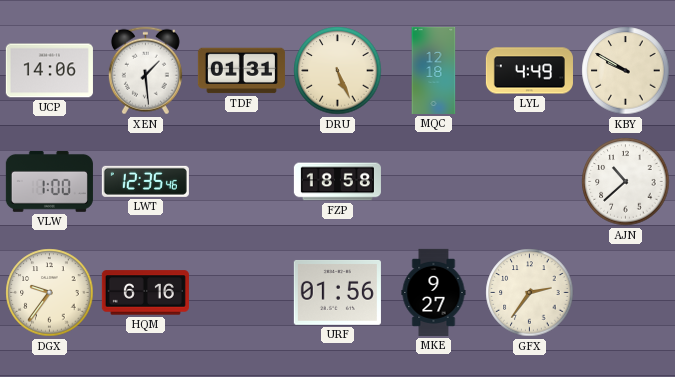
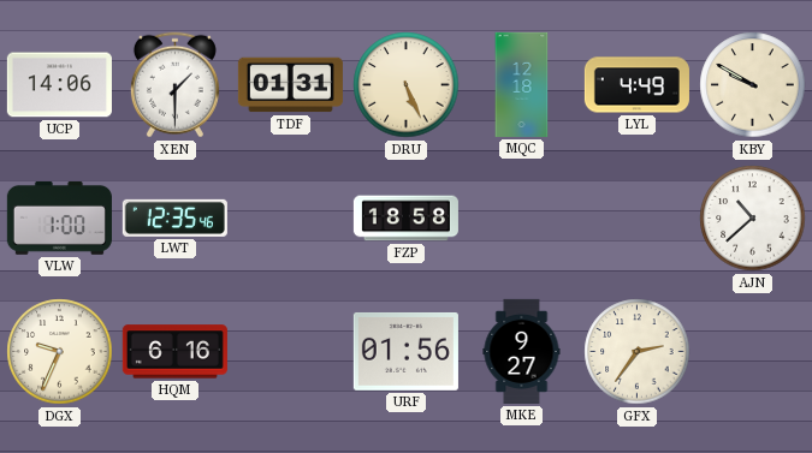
XEN: 1:29 -> 1:30 (174, 85)
DGX: 9:36 -> 9:34 (60, 352)
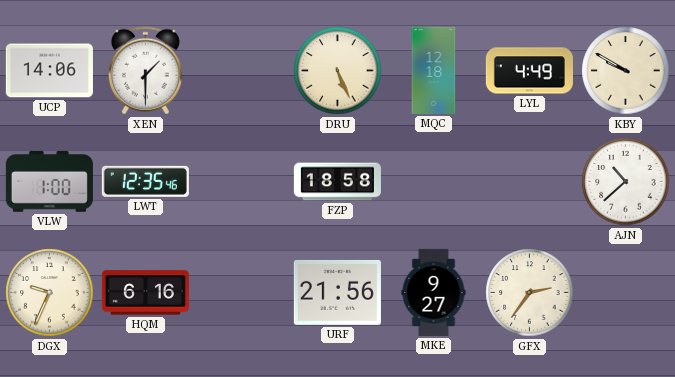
TDF: 01:31 -> none (290, 85)
URF: 01:56 -> 21:56 (337, 292)
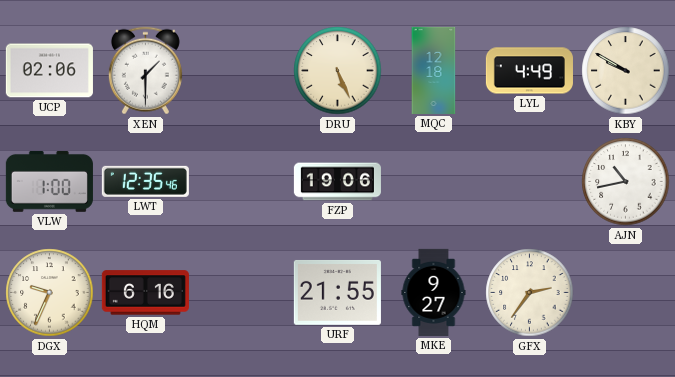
UCP: 14:06 -> 02:06 (49, 71)
FZP: 18:58 -> 19:06 (337, 182)
AJN: 10:38 -> 10:43 (626, 182)
URF: 21:56 -> 21:55 (337, 292)
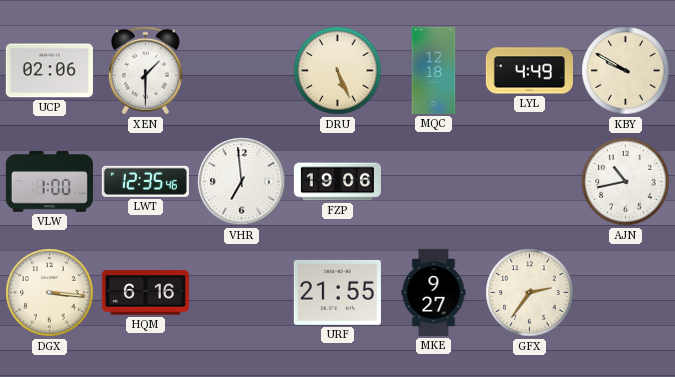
VHR: none -> 6:59 (242, 182)
DGX: 9:34 -> 3:16 (50, 293)
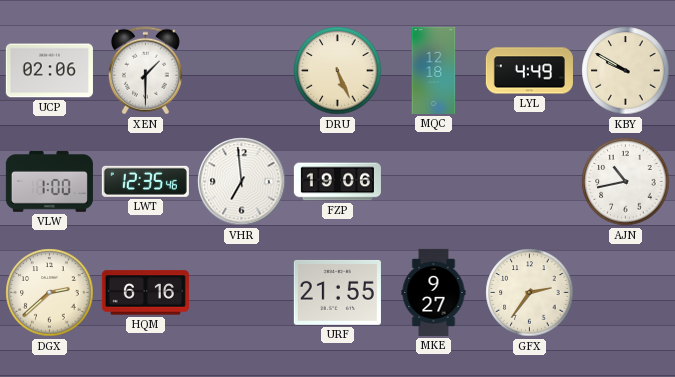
DGX: 3:16 -> 2:38 (50, 293)
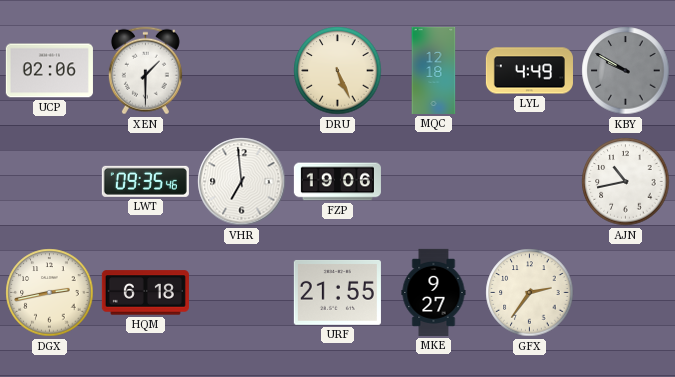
KBY dial: cream -> grey (626, 71)
VLW: 1:00 -> none (49, 181)
LWT: 12:35 -> 09:35 (145, 181)
DGX: 2:38 -> 2:43 (50, 293)
HQM: 6:16 -> 6:18 (145, 293)
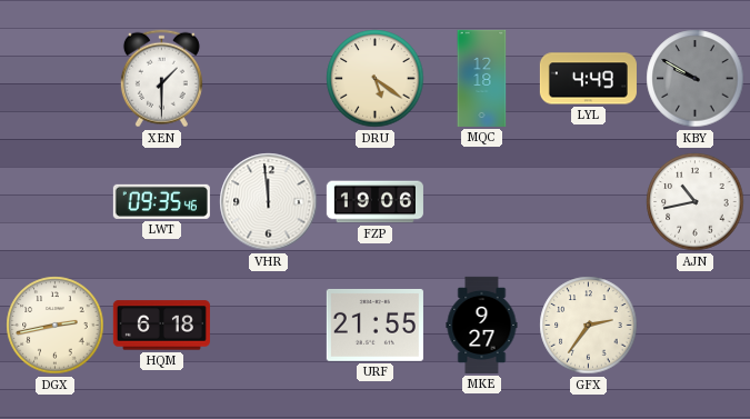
UCP: 02:06 -> none (49, 71)
DRU: 5:26 -> 5:21 (376, 79)
VHR: 6:59 -> 11:59 (269, 202)
